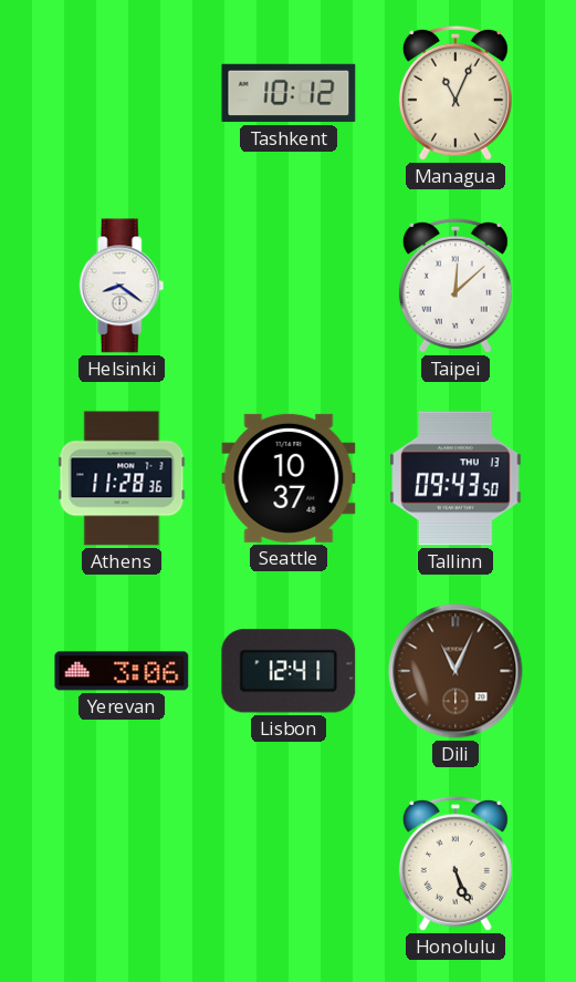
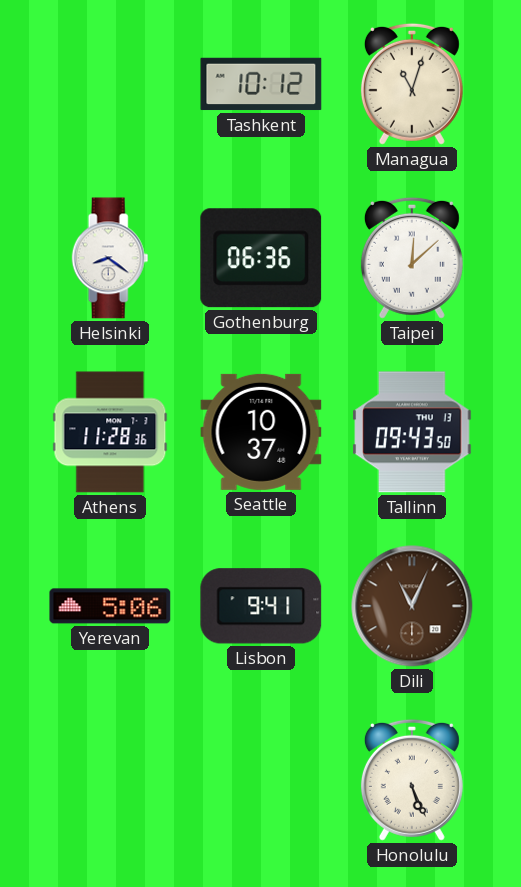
Managua: 11:04 -> 11:03 (412, 84)
Gothenburg: none -> 06:36 (261, 258)
Yerevan: 3:06 -> 5:06 (110, 606)
Lisbon: 12:41 -> 9:41 (261, 606)
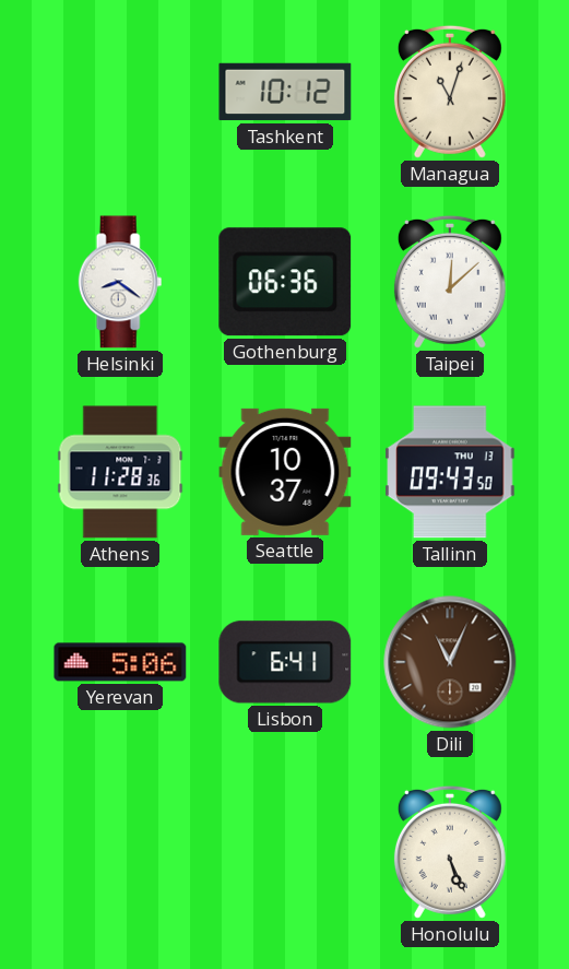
Lisbon: 9:41 -> 6:41 (285, 662)
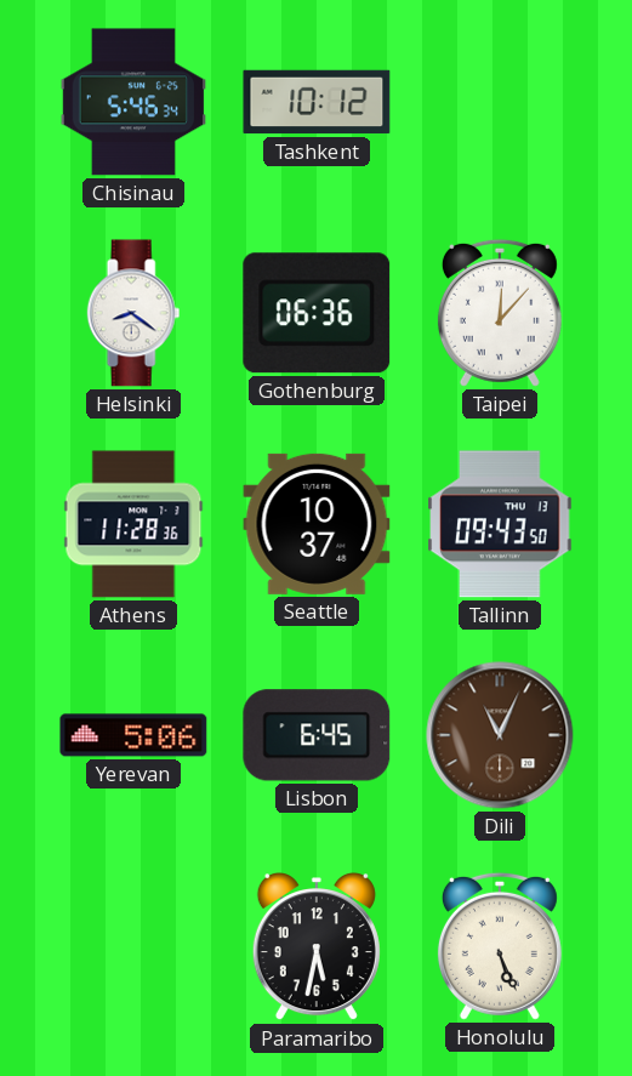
Chisinau: none -> 5:46 (133, 102)
Managua: 11:03 -> none (450, 92)
Taipei: 12:08 -> 12:07 (500, 313)
Lisbon: 6:41 -> 6:45 (317, 735)
Paramaribo: none -> 5:32 (317, 947)
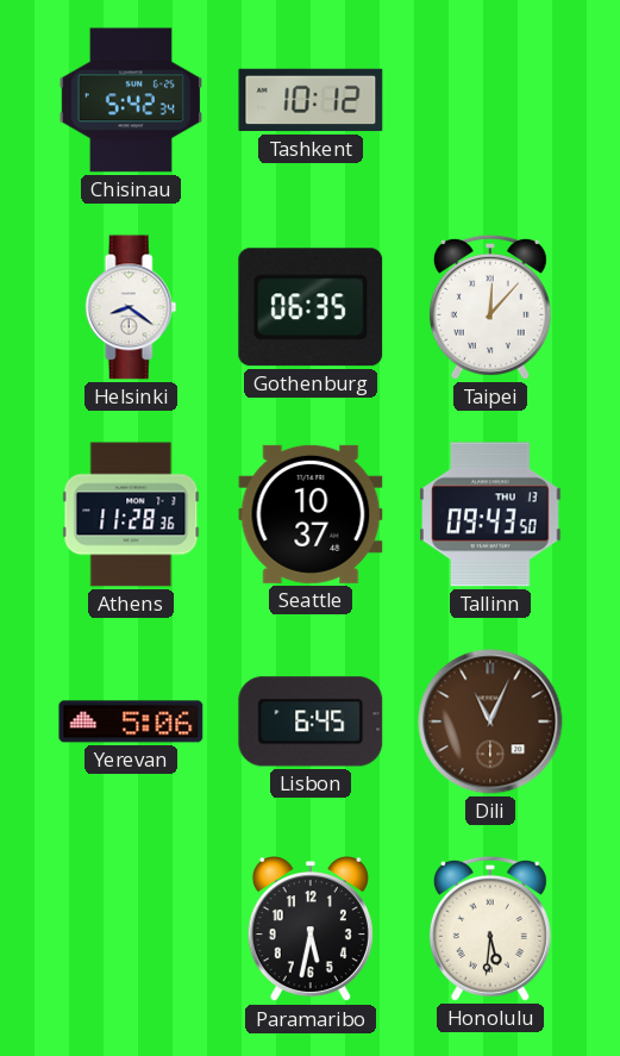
Chisinau: 5:46 -> 5:42 (131, 100)
Gothenburg: 06:36 -> 06:35 (311, 307)
Honolulu: 5:26 -> 5:31 (490, 929)
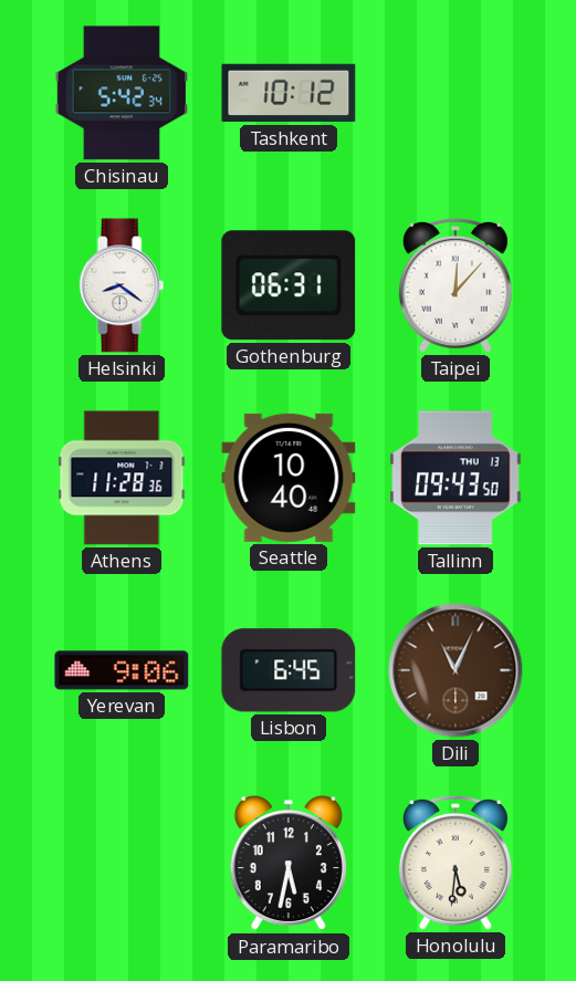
Gothenburg: 06:35 -> 06:31 (289, 285)
Seattle: 10:37 -> 10:40 (289, 478)
Yerevan: 5:06 -> 9:06 (122, 670)
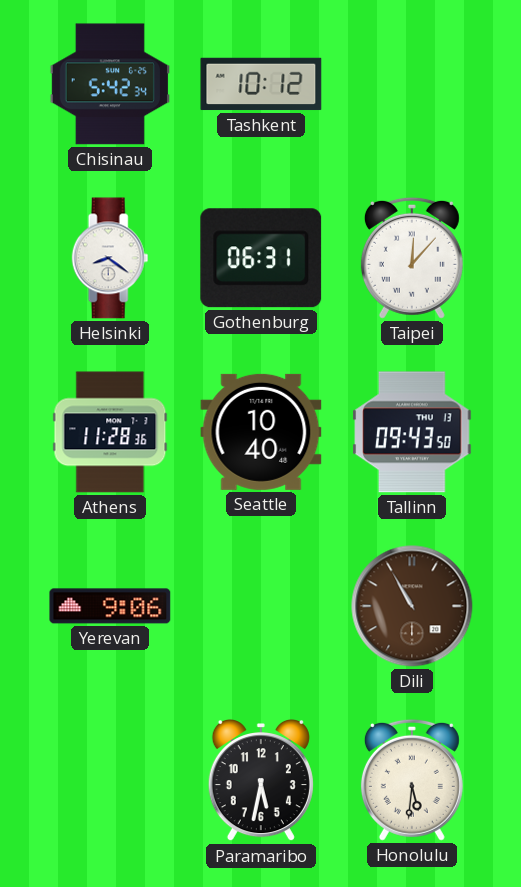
Lisbon: 6:45 -> none (289, 670)
Dili: 11:04 -> 10:55 (412, 606)
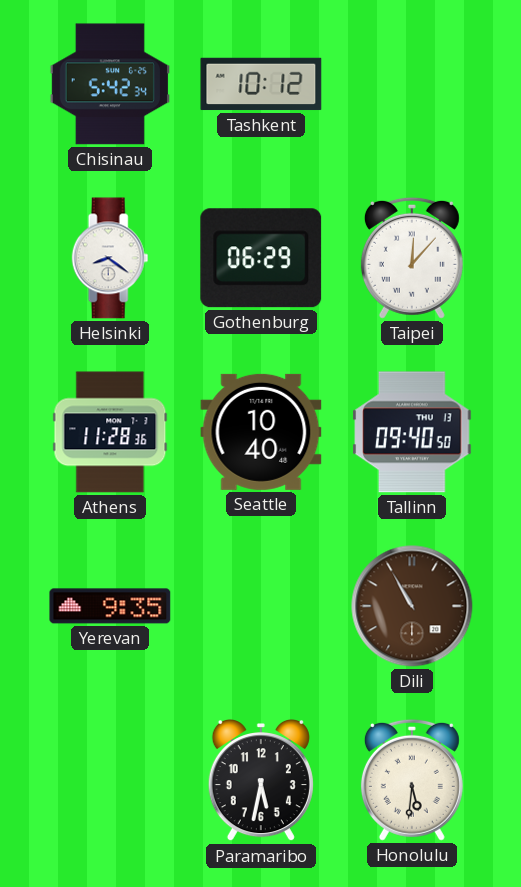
Gothenburg: 06:31 -> 06:29 (261, 258)
Tallinn: 09:43 -> 09:40 (412, 432)
Yerevan: 9:06 -> 9:35 (110, 606)
